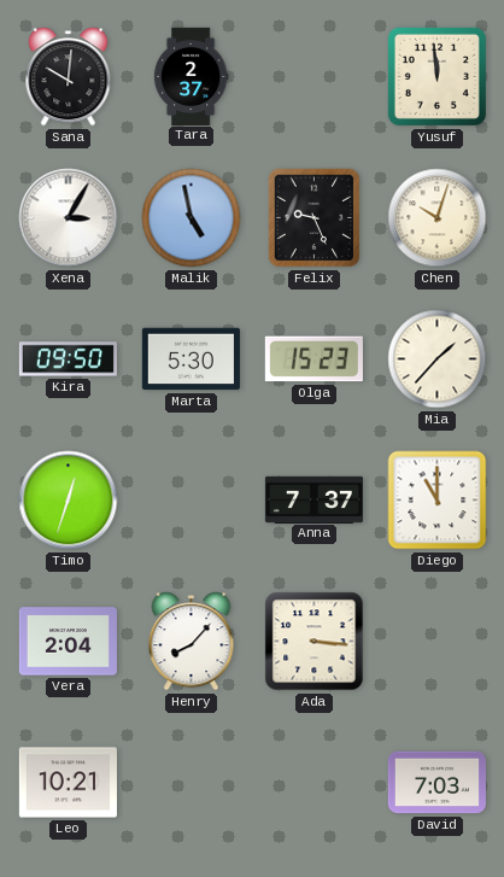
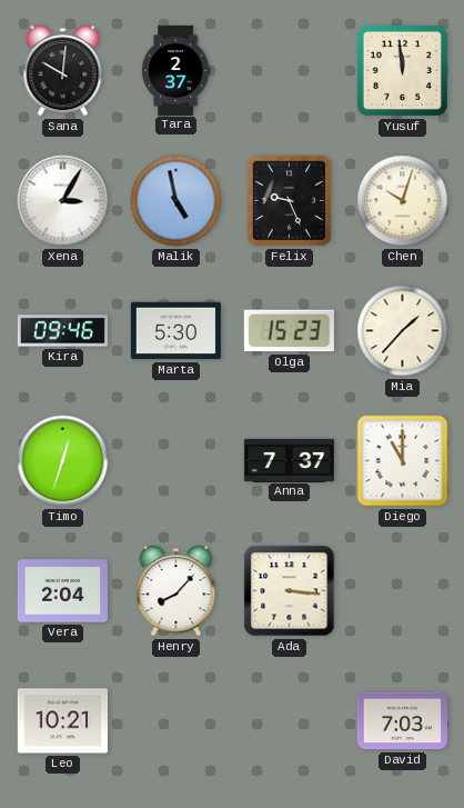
Kira: 09:50 -> 09:46 (62, 331)
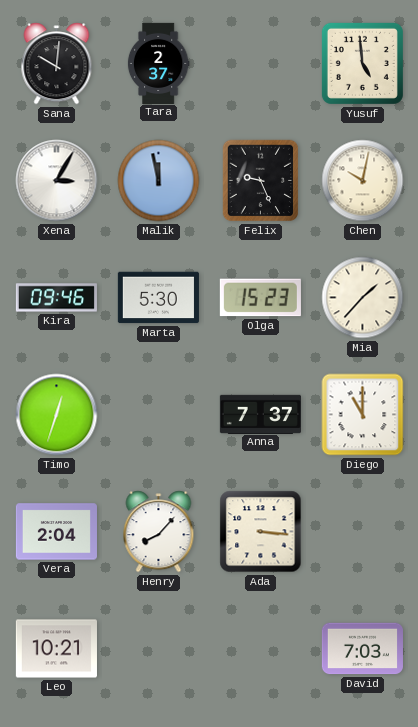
Yusuf: 11:59 -> 4:59 (362, 63)
Malik: 4:58 -> 11:58 (159, 181)
Chen: 10:03 -> 10:02 (363, 181)
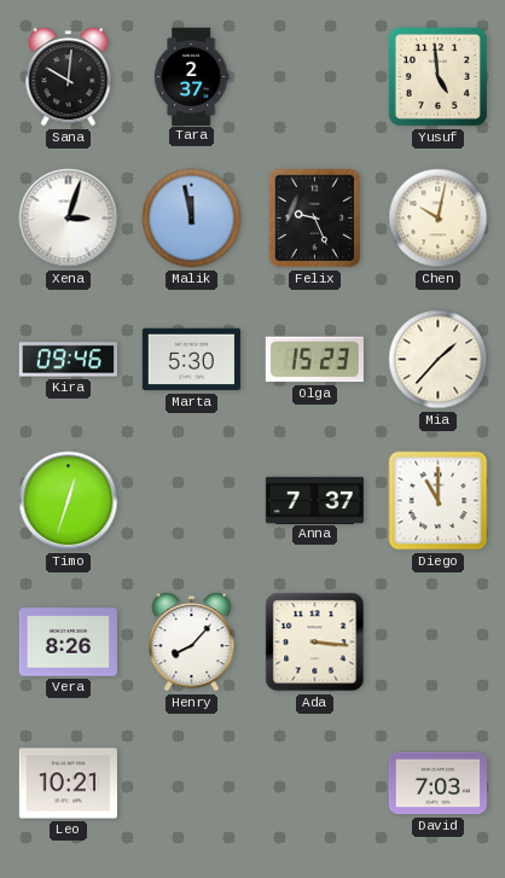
Xena: 3:05 -> 3:03 (69, 219)
Vera: 2:04 -> 8:26 (68, 642)
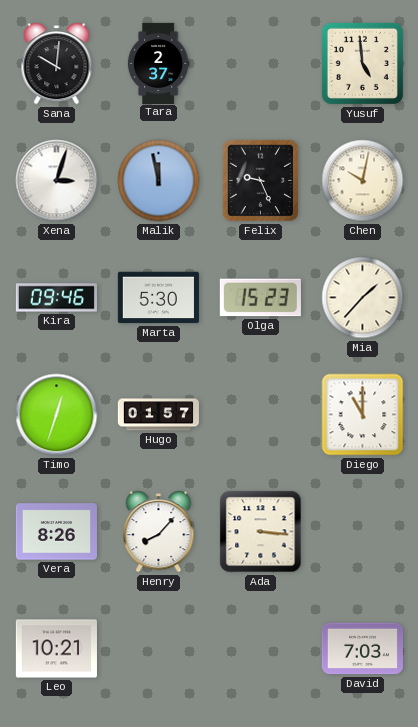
Hugo: none -> 01:57 (158, 415)
Anna: 7:37 -> none (314, 500)
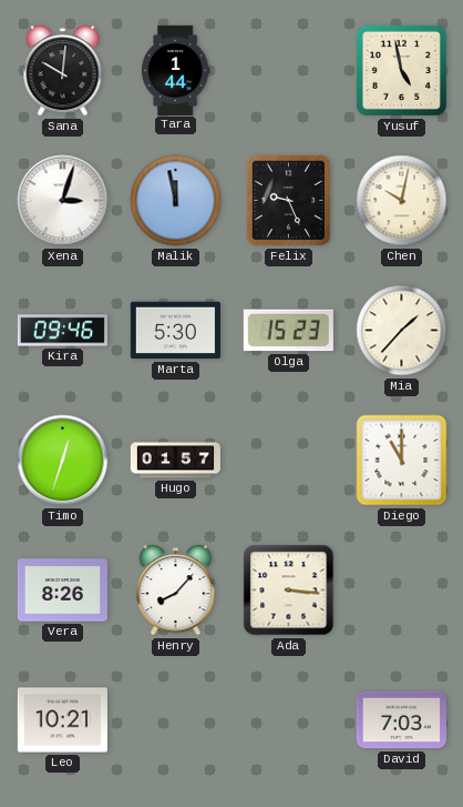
Tara: 2:37 -> 1:44 (175, 70)
Yusuf: 4:59 -> 4:58 (401, 70)
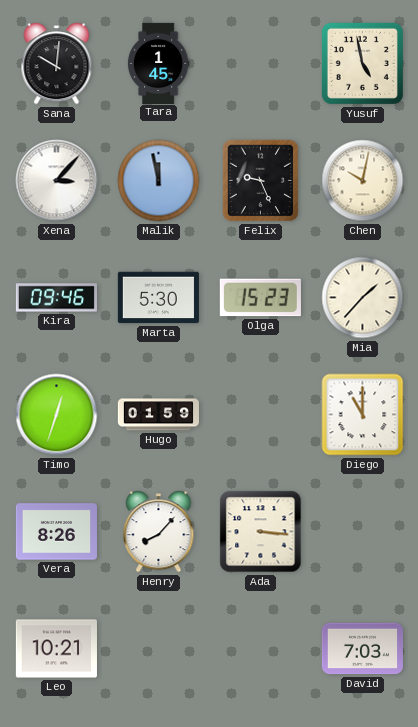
Tara: 1:44 -> 1:45 (158, 63)
Xena: 3:03 -> 3:07 (57, 181)
Hugo: 01:57 -> 01:59 (158, 415)
